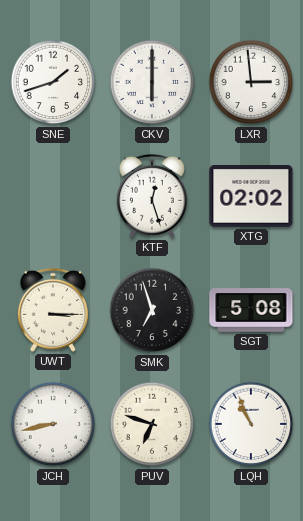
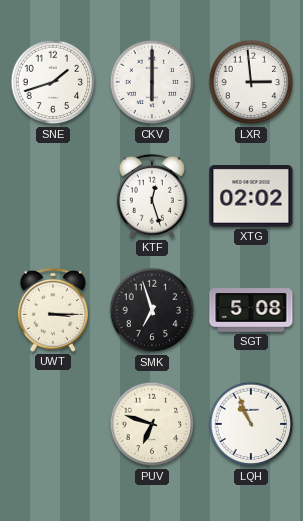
JCH: 8:43 -> none (53, 424)
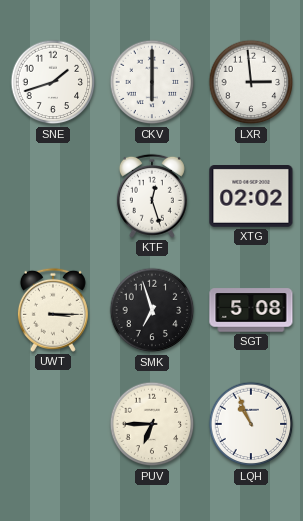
PUV: 6:48 -> 6:45 (152, 424)
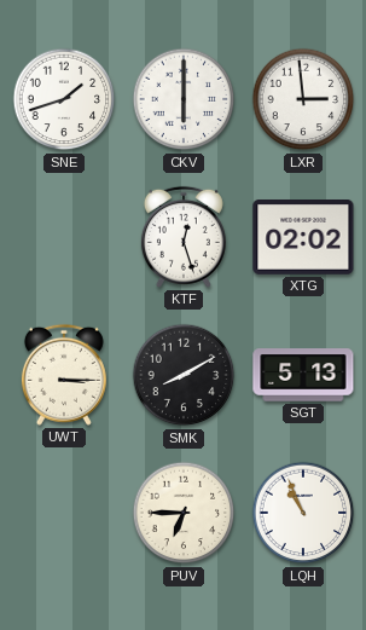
SMK: 6:57 -> 8:10 (184, 375)
SGT: 5:08 -> 5:13 (303, 375)
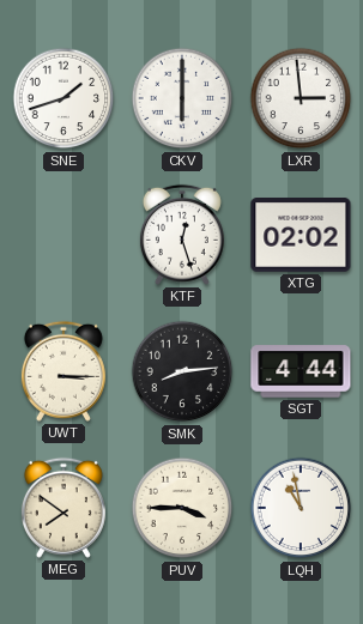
SMK: 8:10 -> 8:14 (182, 371)
SGT: 5:13 -> 4:44 (301, 371)
MEG: none -> 7:51 (63, 508)
PUV: 6:45 -> 3:45 (182, 508)
LQH: 10:56 -> 10:58 (301, 508)
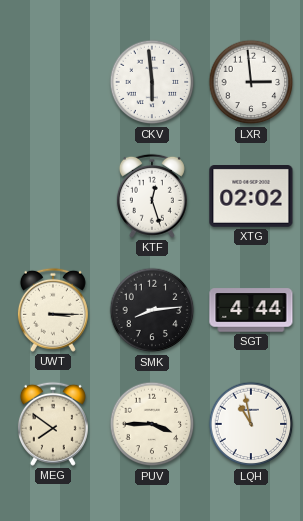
SNE: 1:42 -> none (63, 98)
CKV: 6:00 -> 5:59 (152, 82)
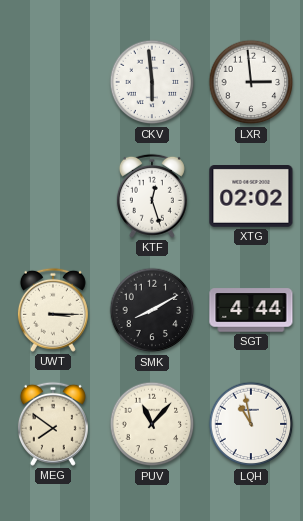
SMK: 8:14 -> 8:10 (152, 310)
PUV: 3:45 -> 11:07 (152, 424)
